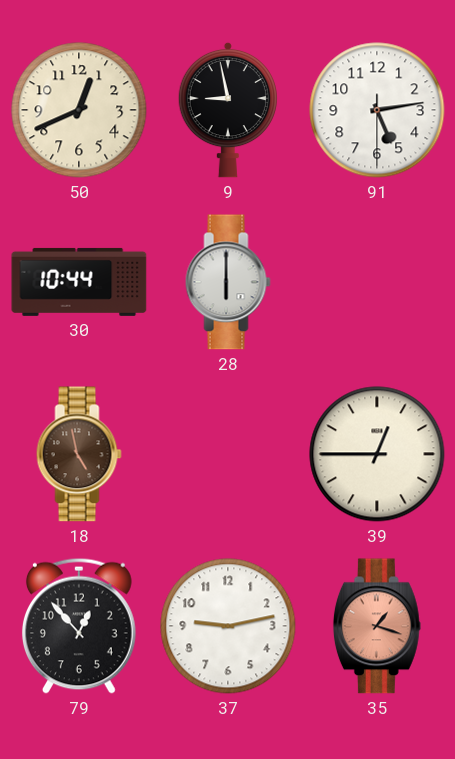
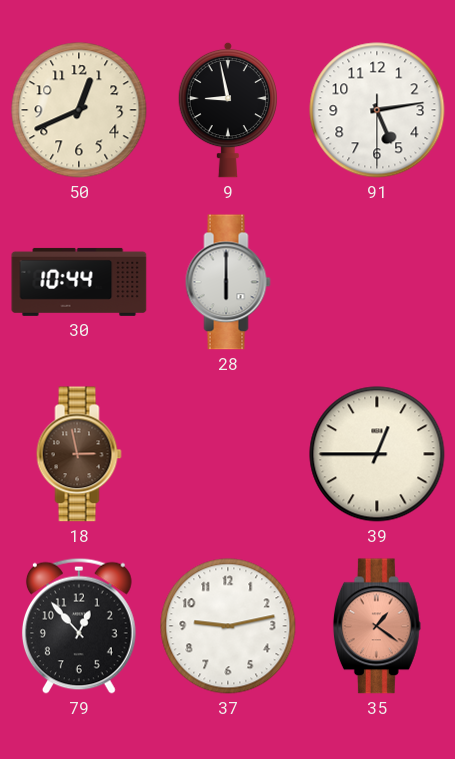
18: 4:58 -> 2:58 (79, 454)
35: 1:18 -> 1:21 (377, 626)
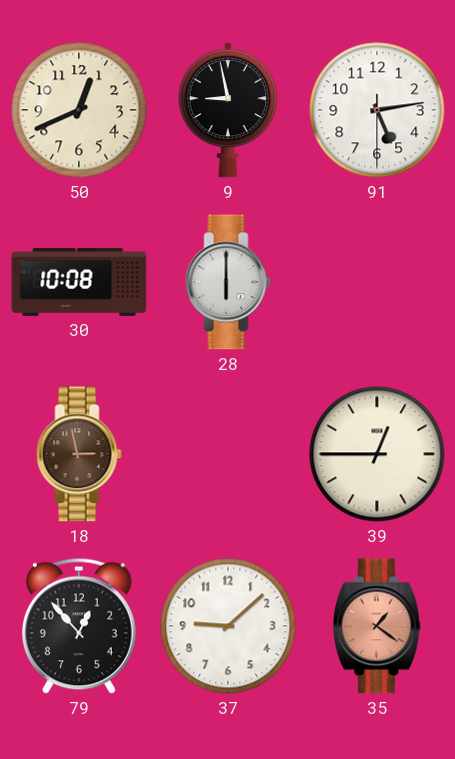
30: 10:44 -> 10:08 (79, 282)
37: 9:13 -> 9:08 (228, 626)
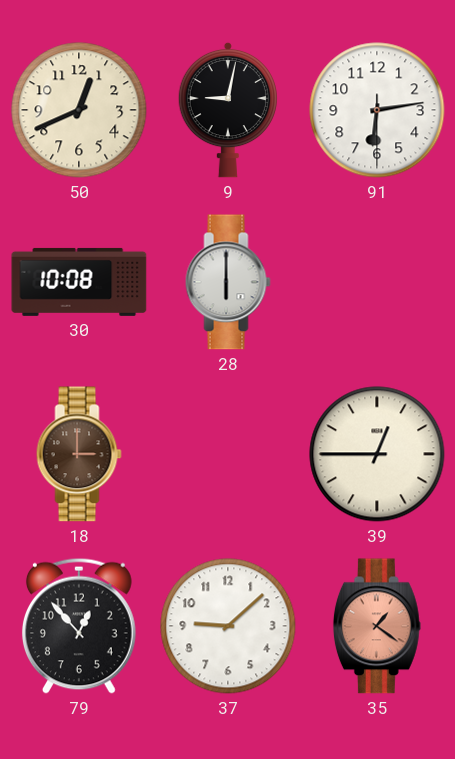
9: 8:58 -> 9:02 (228, 110)
91: 5:13 -> 6:13 (377, 110)
18: 2:58 -> 3:00 (79, 454)
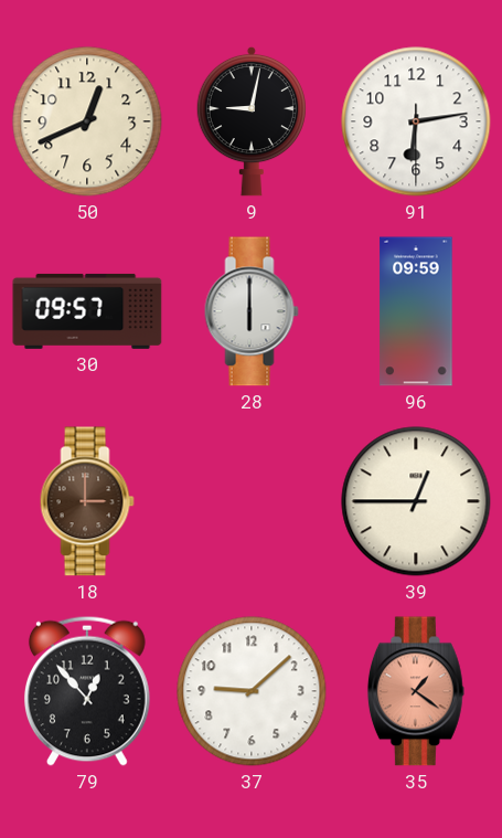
30: 10:08 -> 09:57 (87, 311)
96: none -> 09:59 (416, 311)
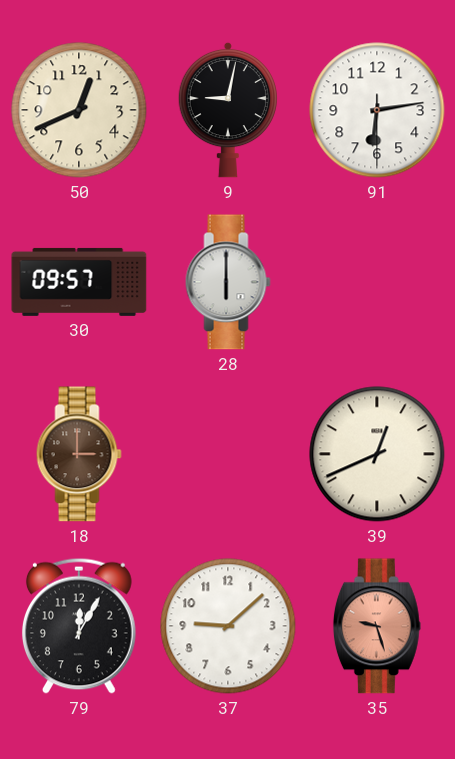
96: 09:59 -> none (416, 311)
39: 12:45 -> 12:41 (377, 454)
79: 12:53 -> 12:05 (79, 626)
35: 1:21 -> 9:27 (377, 626)
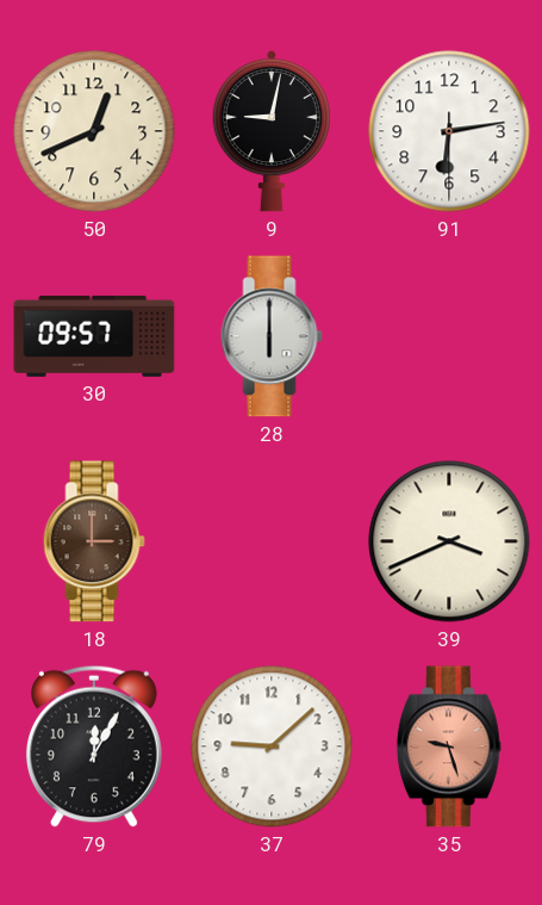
39: 12:41 -> 3:41 (449, 541)
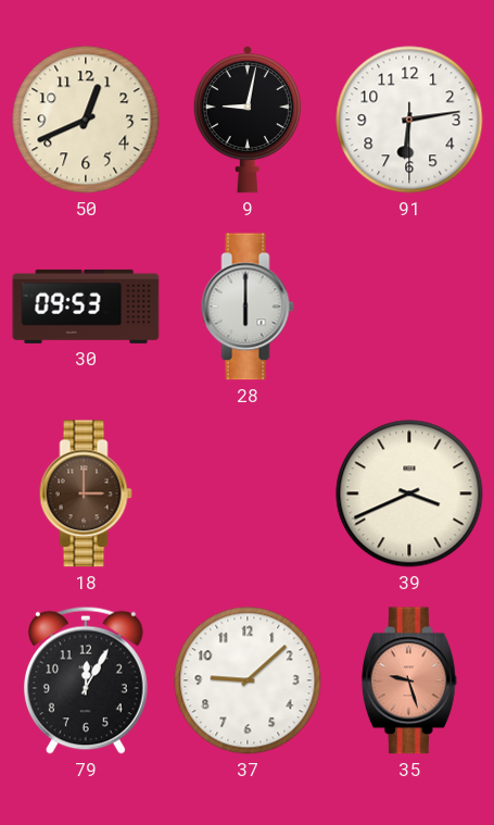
30: 09:57 -> 09:53 (86, 307)
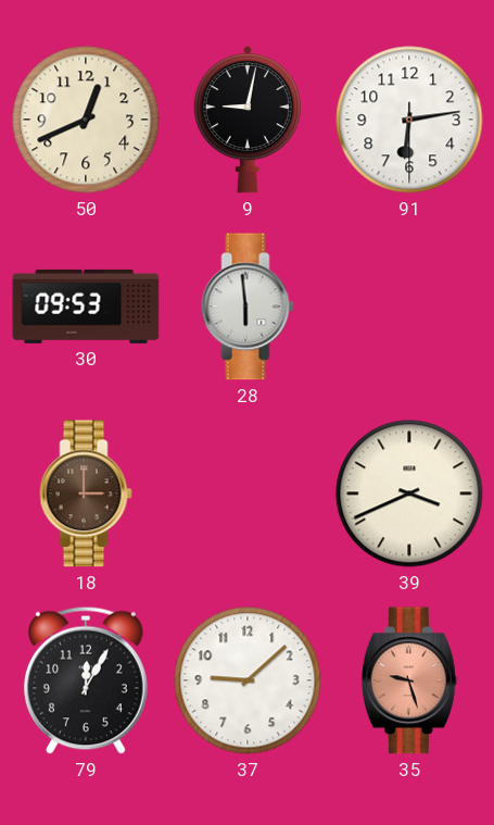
28: 6:00 -> 5:59 (248, 307)
